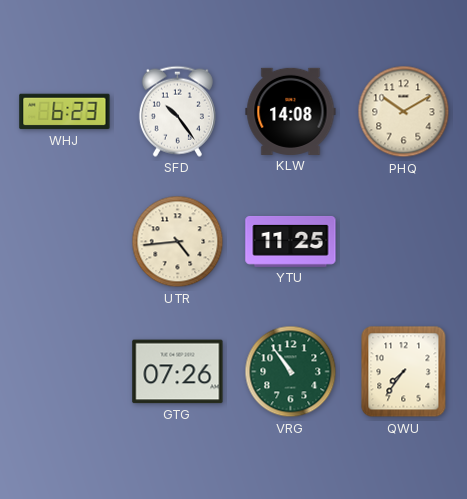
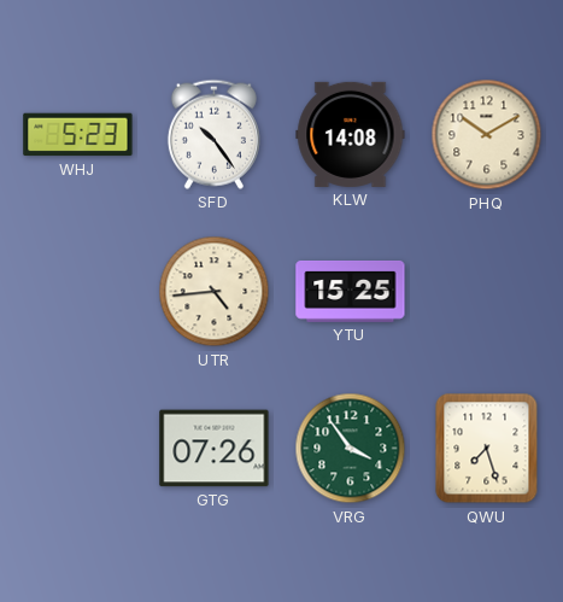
WHJ: 6:23 -> 5:23 (78, 135)
YTU: 11:25 -> 15:25 (351, 291)
VRG: 10:54 -> 3:54 (351, 449)
QWU: 7:36 -> 7:27 (487, 449)
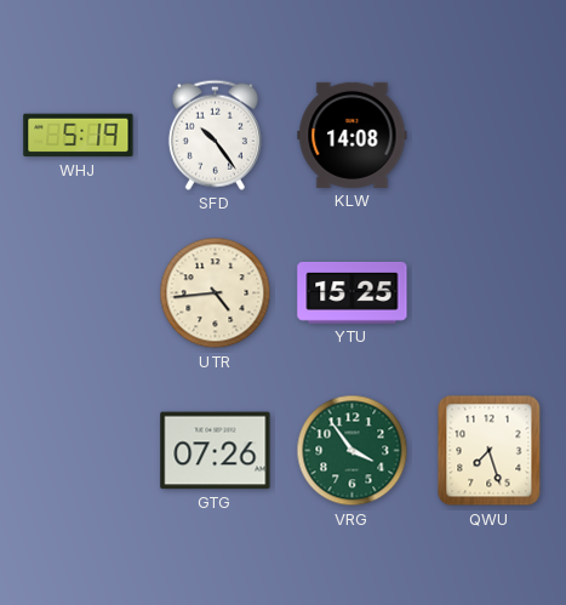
WHJ: 5:23 -> 5:19 (79, 136)
PHQ: 10:10 -> none (487, 135)
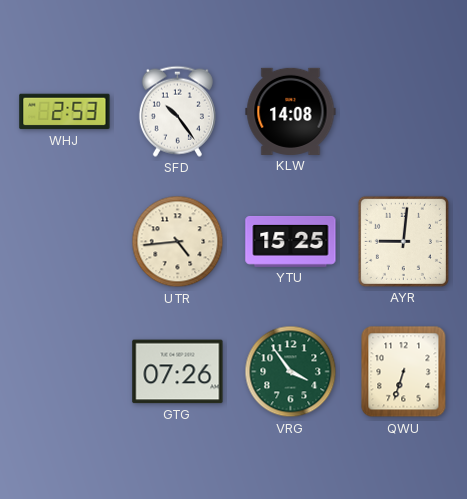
WHJ: 5:19 -> 2:53 (65, 112)
AYR: none -> 9:01 (403, 241)
QWU: 7:27 -> 6:33 (404, 372)
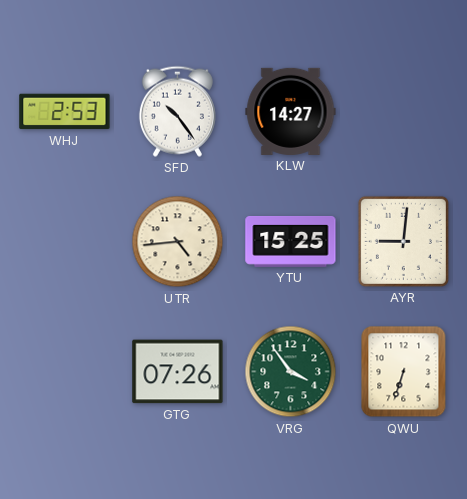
KLW: 14:08 -> 14:27 (291, 111)
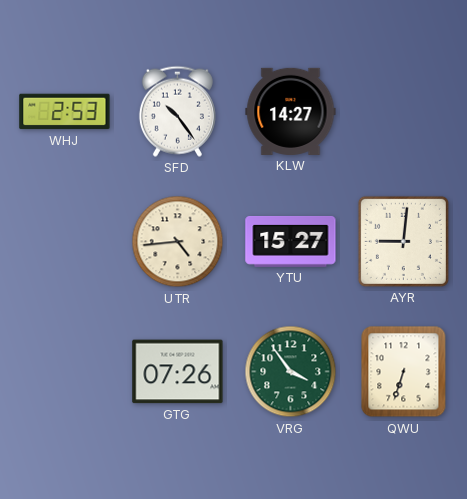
YTU: 15:25 -> 15:27 (291, 241)
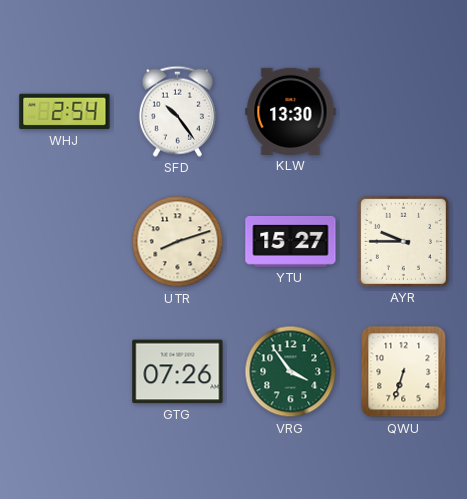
WHJ: 2:53 -> 2:54 (65, 112)
KLW: 14:27 -> 13:30 (291, 111)
UTR: 4:44 -> 8:12 (178, 242)
AYR: 9:01 -> 9:45 (403, 241)
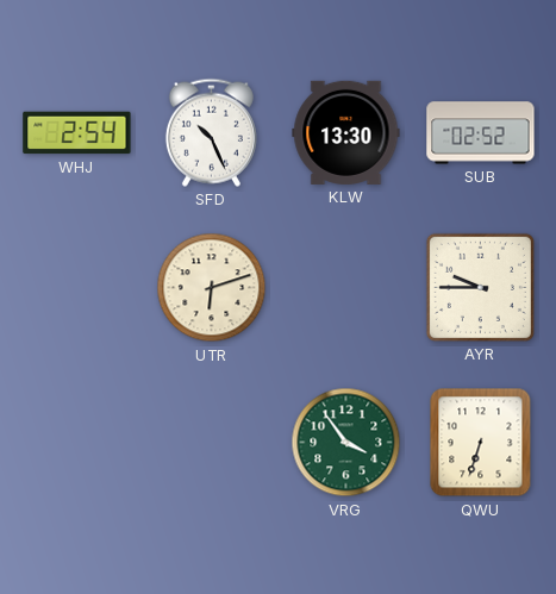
SFD: 10:24 -> 10:26 (211, 132)
SUB: none -> 02:52 (481, 133)
UTR: 8:12 -> 6:12 (212, 288)
YTU: 15:27 -> none (291, 241)
GTG: 07:26 -> none (178, 372)
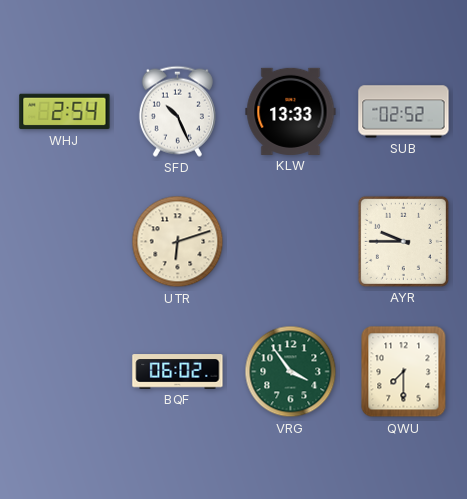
KLW: 13:30 -> 13:33 (291, 111)
BQF: none -> 06:02 (178, 372)
QWU: 6:33 -> 7:30 (404, 372)
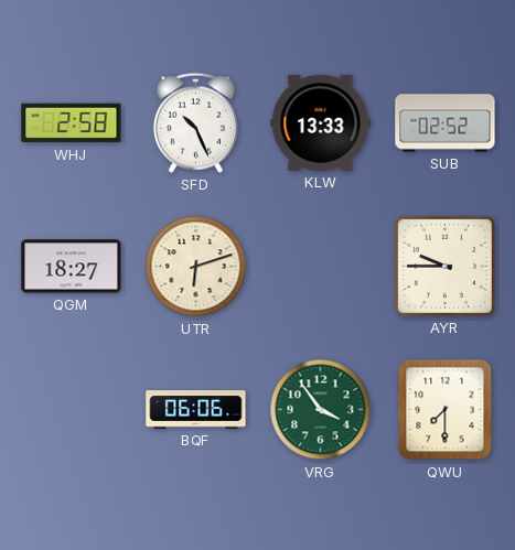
WHJ: 2:54 -> 2:58 (72, 123)
QGM: none -> 18:27 (72, 267)
BQF: 06:02 -> 06:06 (196, 410)
